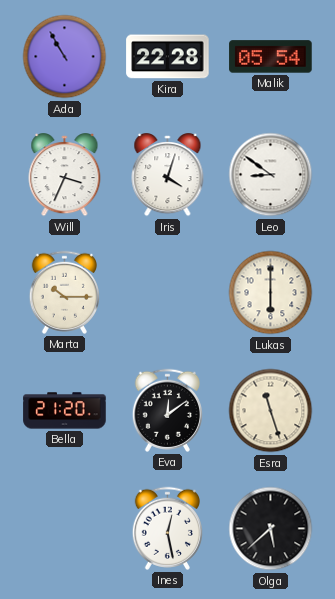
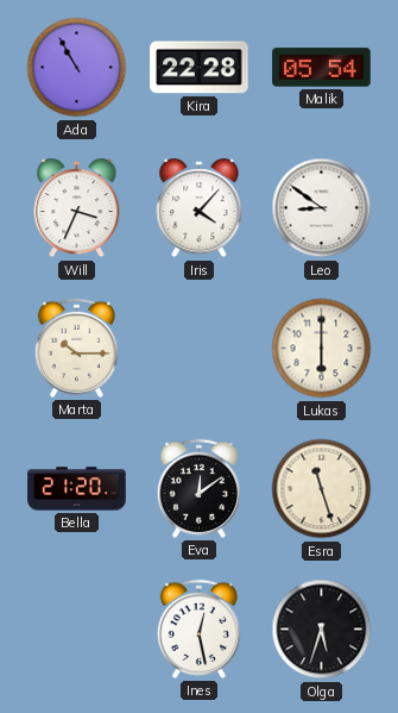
Iris: 4:03 -> 4:07 (200, 208)
Olga: 5:38 -> 5:33 (322, 630)
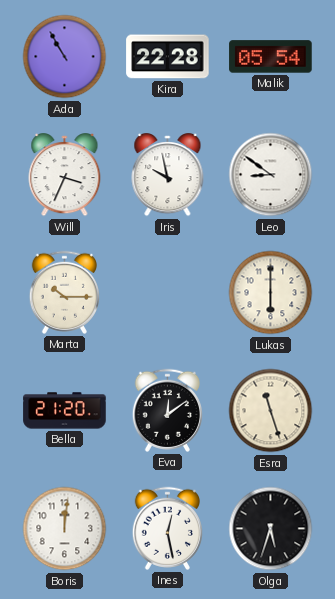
Iris: 4:07 -> 9:58 (168, 175)
Boris: none -> 12:01 (65, 529)
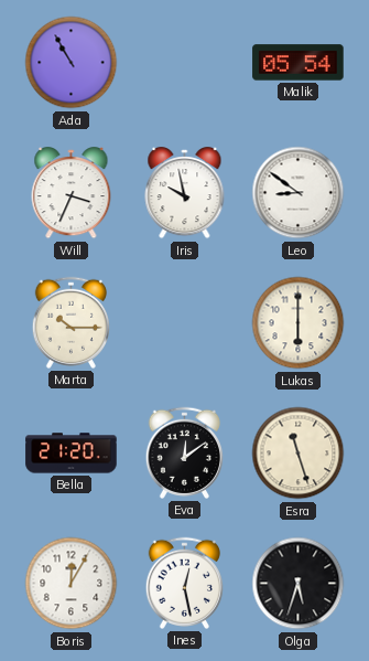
Kira: 22:28 -> none (168, 57)
Boris: 12:01 -> 12:05 (72, 584)
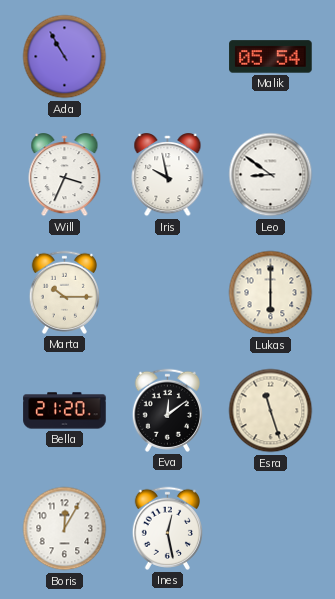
Olga: 5:33 -> none (299, 584)
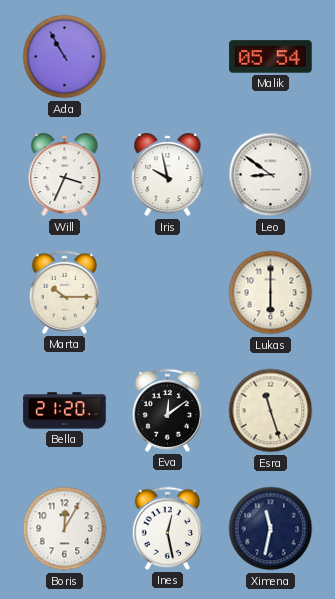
Ximena: none -> 11:32 (271, 529)
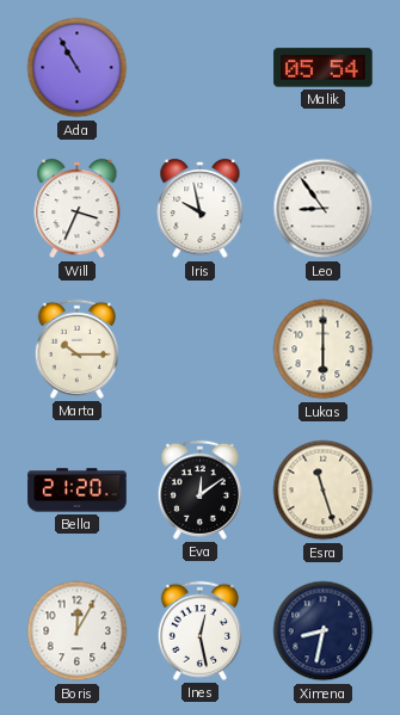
Leo: 8:51 -> 8:54 (324, 209)
Ximena: 11:32 -> 8:32 (324, 631)
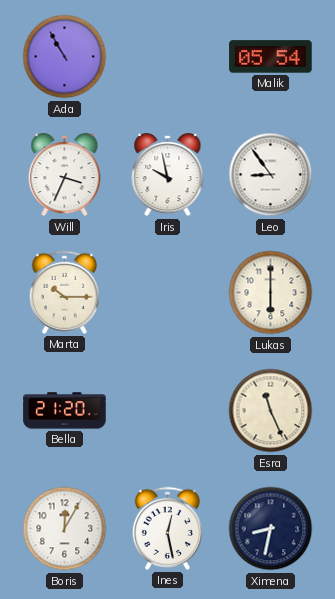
Eva: 12:09 -> none (199, 489)
Esra: 11:27 -> 11:26 (271, 411)
